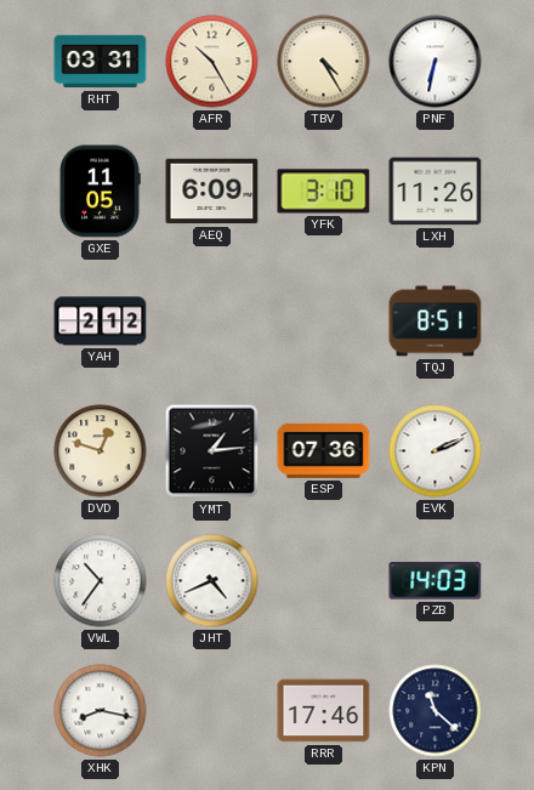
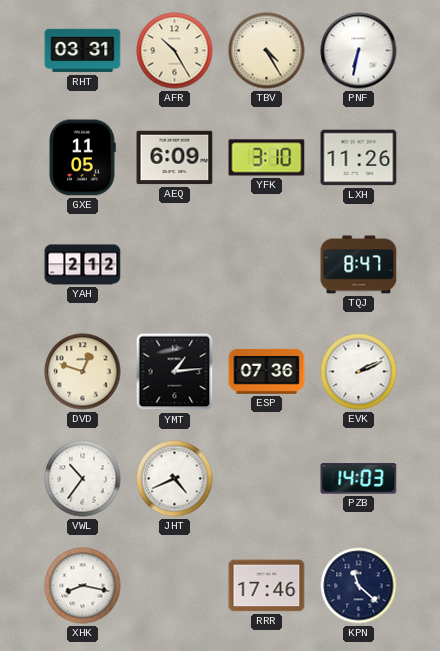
TQJ: 8:51 -> 8:47 (359, 265)
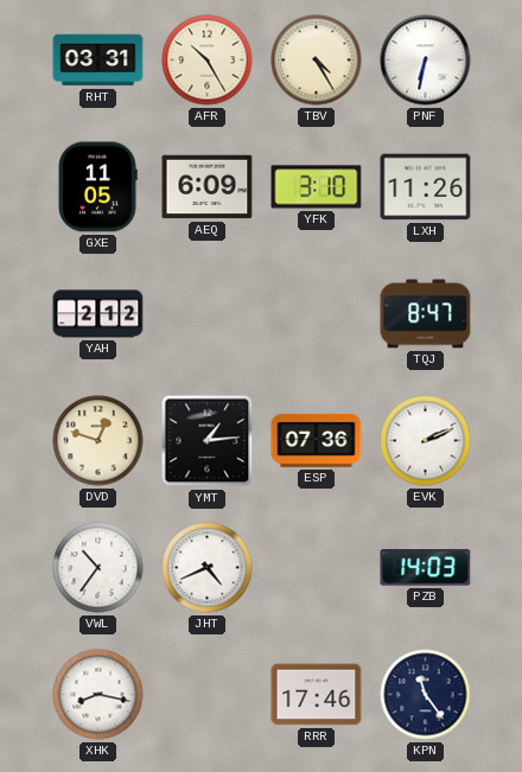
KPN: 11:22 -> 11:24 (426, 695)
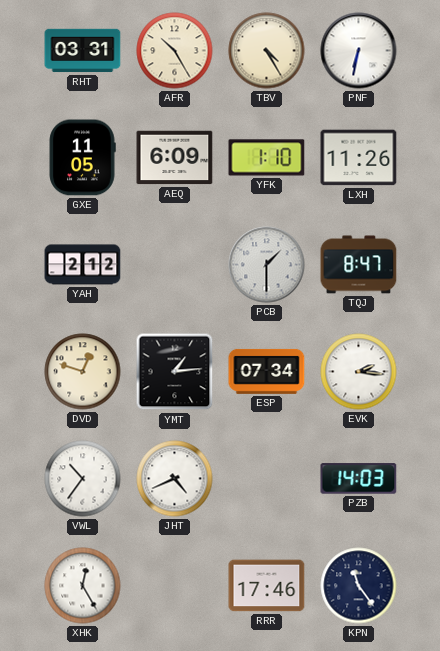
YFK: 3:10 -> 1:10 (267, 158)
PCB: none -> 1:30 (267, 265)
ESP: 07:36 -> 07:34 (267, 371)
EVK: 2:11 -> 2:16 (359, 372)
XHK: 8:17 -> 12:25 (83, 586)
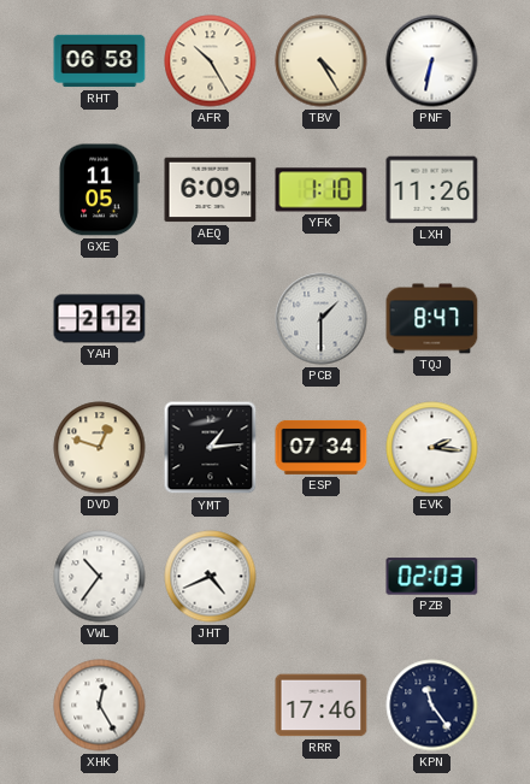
RHT: 03:31 -> 06:58 (100, 61)
PZB: 14:03 -> 02:03 (432, 577)
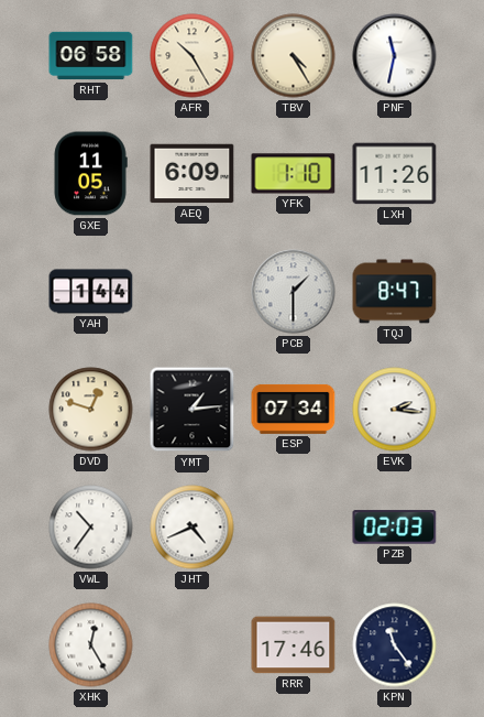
PNF: 6:32 -> 11:32 (395, 56)
YAH: 2:12 -> 1:44 (91, 292)
